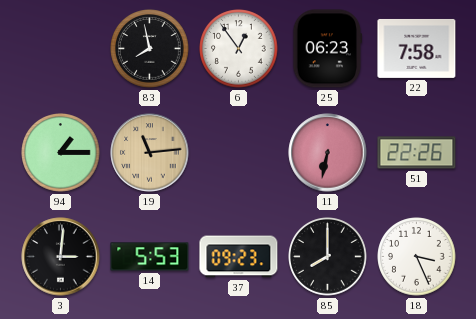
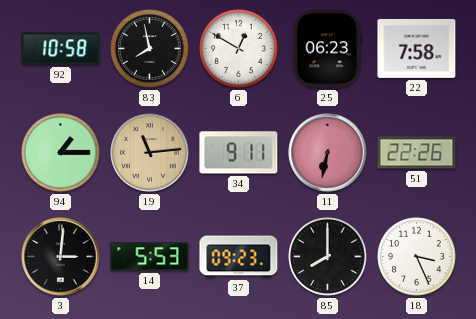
92: none -> 10:58 (61, 49)
6: 12:54 -> 12:50 (239, 49)
34: none -> 9:11 (239, 153)
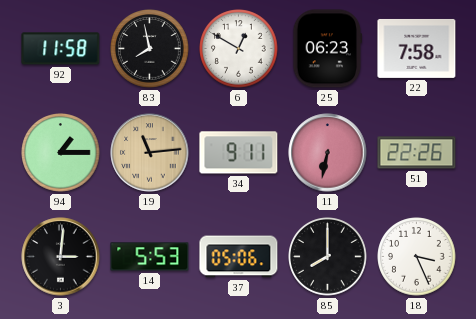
92: 10:58 -> 11:58 (61, 49)
37: 09:23 -> 05:06 (239, 257)
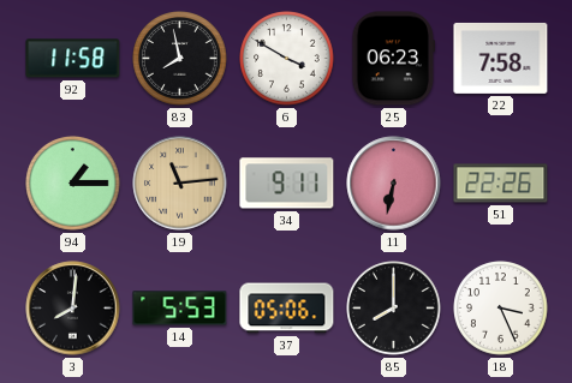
6: 12:50 -> 3:50 (287, 59)
3: 3:01 -> 8:01 (73, 309)
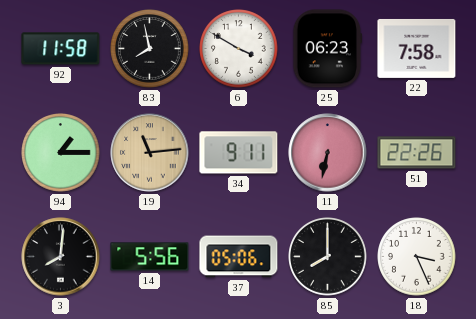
14: 5:53 -> 5:56 (150, 257)
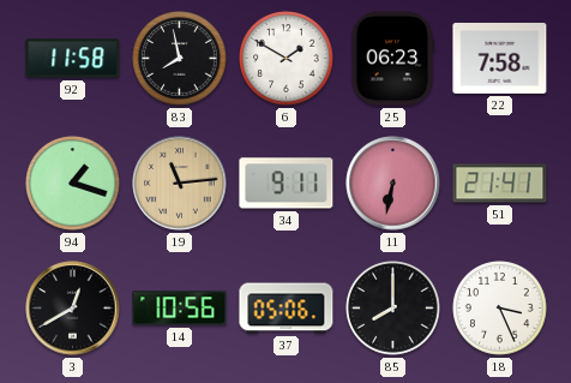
6: 3:50 -> 1:50 (287, 59)
94: 1:15 -> 1:18 (73, 184)
51: 22:26 -> 21:41 (500, 184)
3: 8:01 -> 12:40 (73, 309)
14: 5:56 -> 10:56 (180, 309)
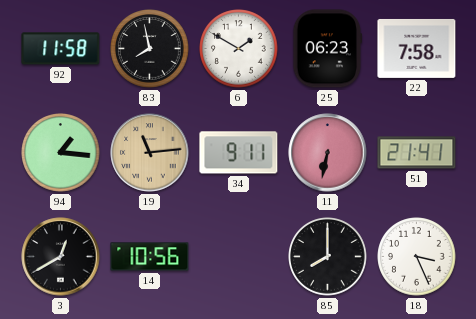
94: 1:18 -> 1:16 (61, 153)
37: 05:06 -> none (287, 309)
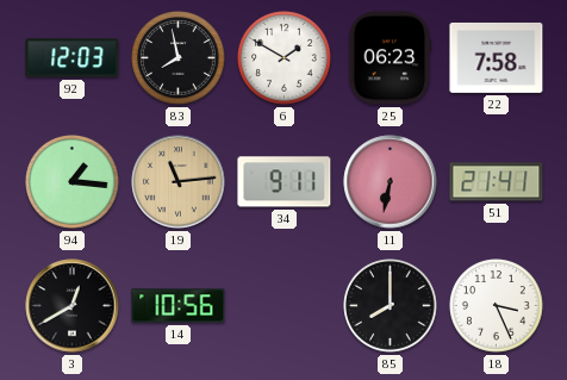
92: 11:58 -> 12:03 (73, 58)
